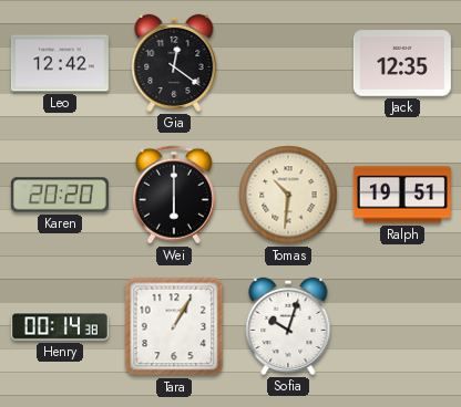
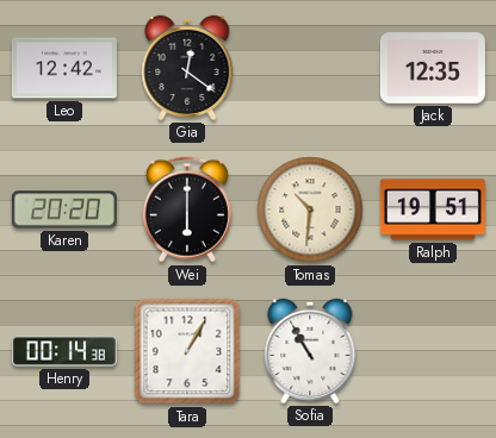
Sofia: 10:03 -> 10:55 (310, 351)
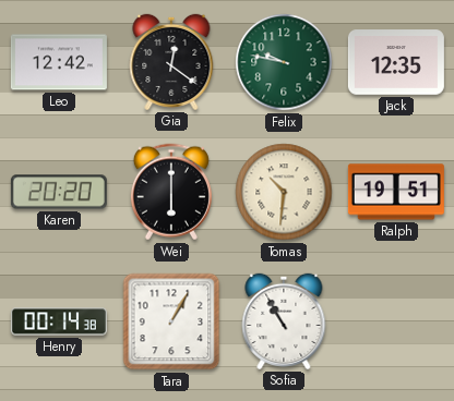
Felix: none -> 9:47 (284, 62)
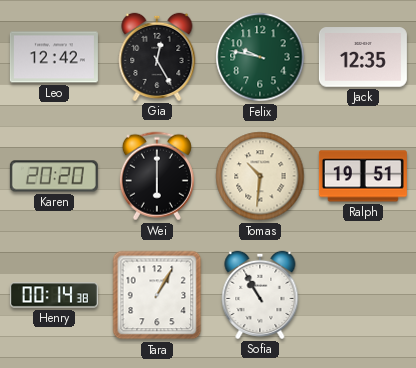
Gia: 12:21 -> 12:25 (157, 57)
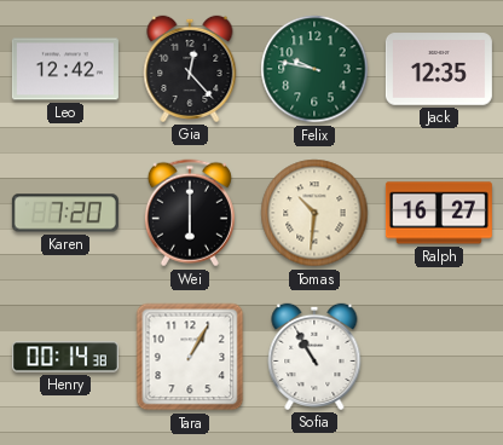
Gia: 12:25 -> 12:23 (190, 69)
Karen: 20:20 -> 7:20 (65, 213)
Ralph: 19:51 -> 16:27 (439, 213)
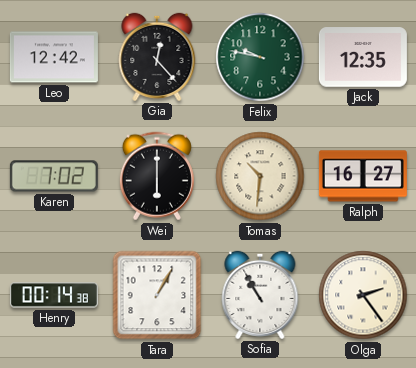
Karen: 7:20 -> 7:02 (54, 176)
Olga: none -> 2:24 (363, 295)
